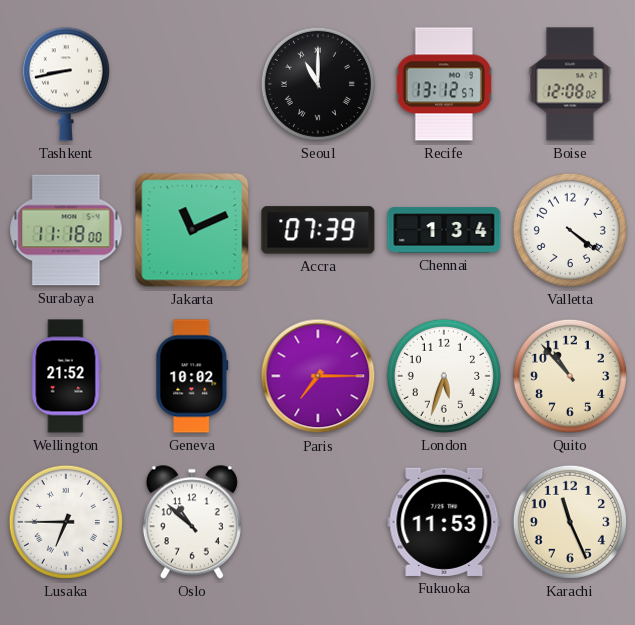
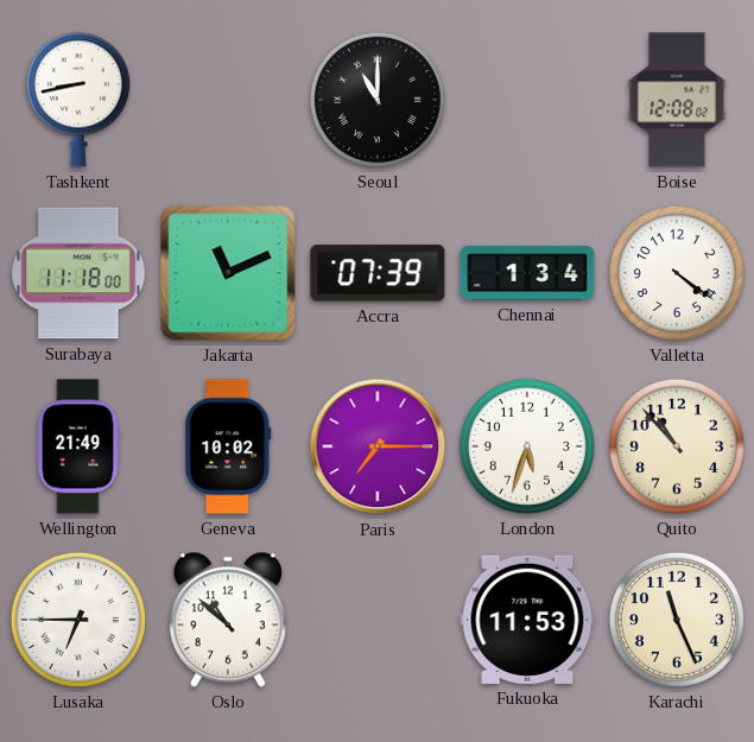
Recife: 13:12 -> none (444, 84)
Wellington: 21:52 -> 21:49 (78, 446)
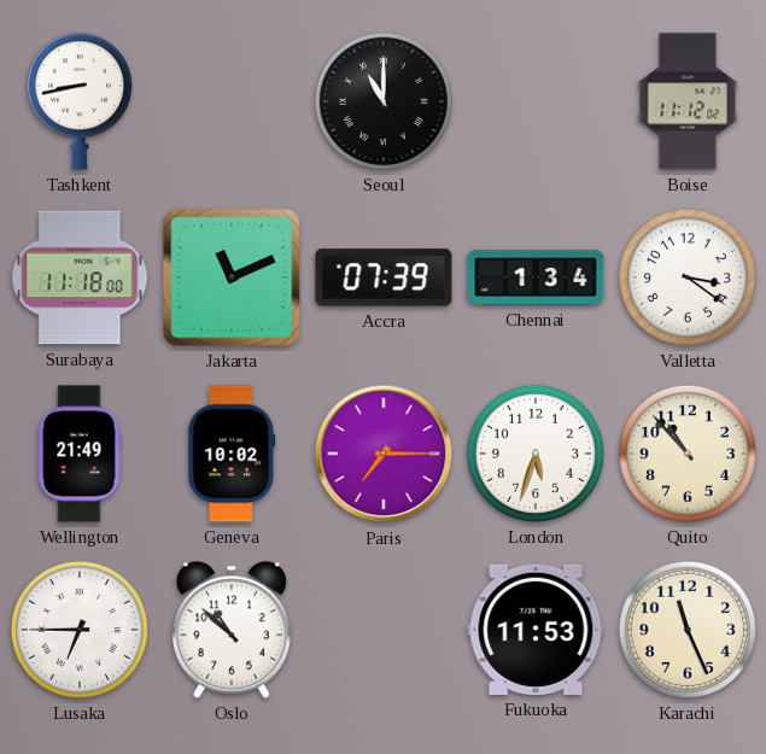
Boise: 12:08 -> 11:12 (688, 101)
Valletta: 4:21 -> 3:21 (688, 277)
